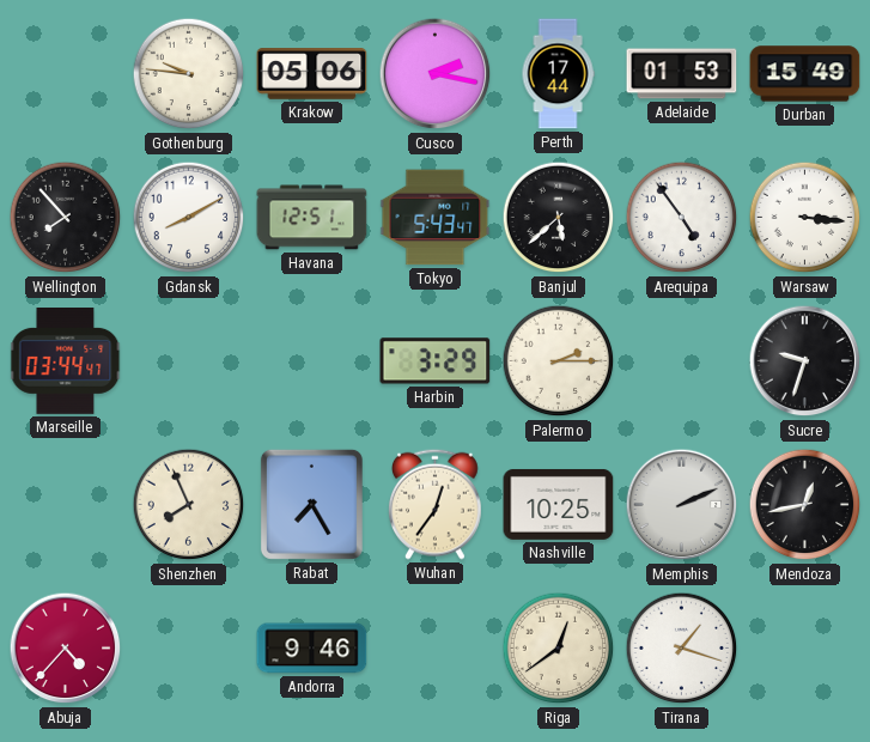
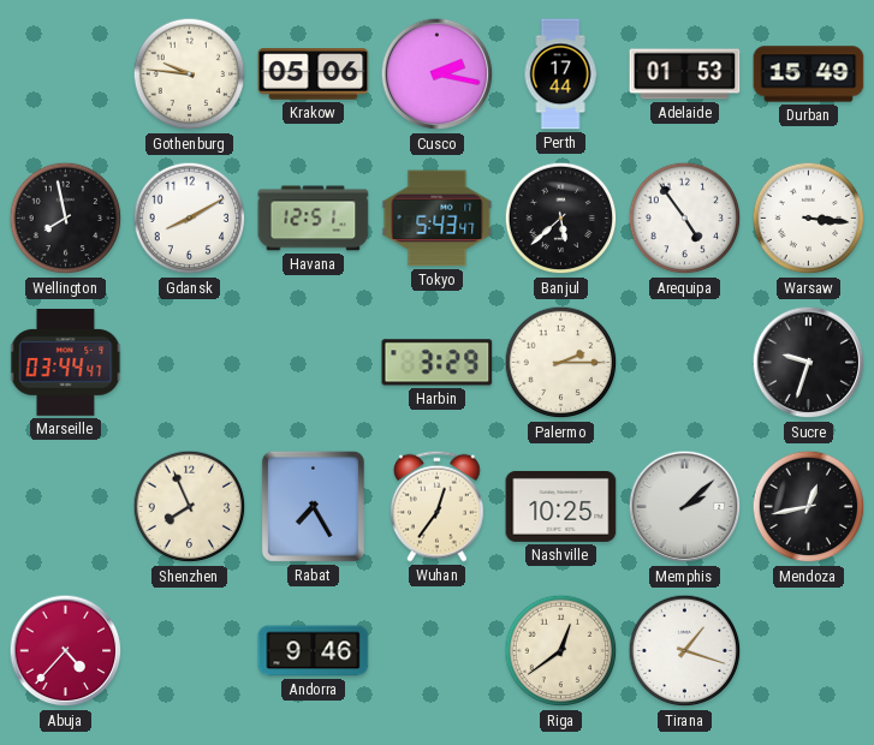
Wellington: 7:53 -> 7:58 (66, 219)
Memphis: 2:11 -> 2:08 (685, 507)
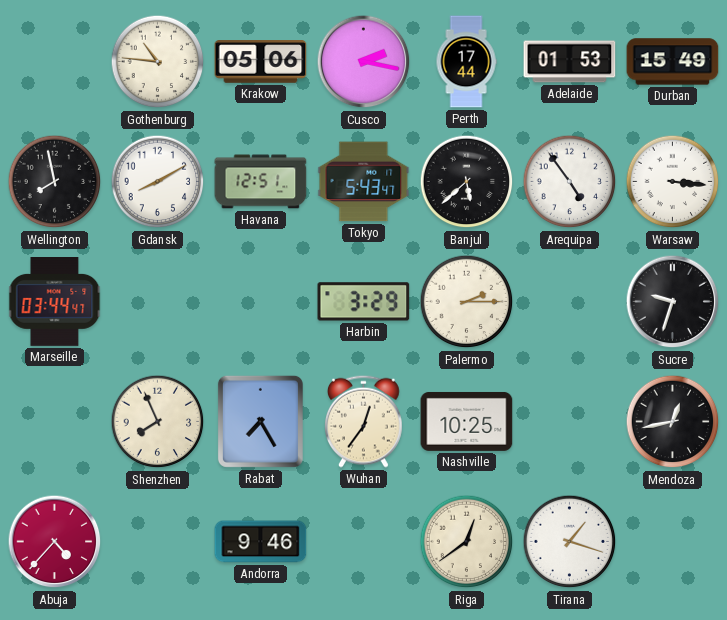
Gothenburg: 9:46 -> 10:46 (158, 62)
Memphis: 2:08 -> none (685, 507)
